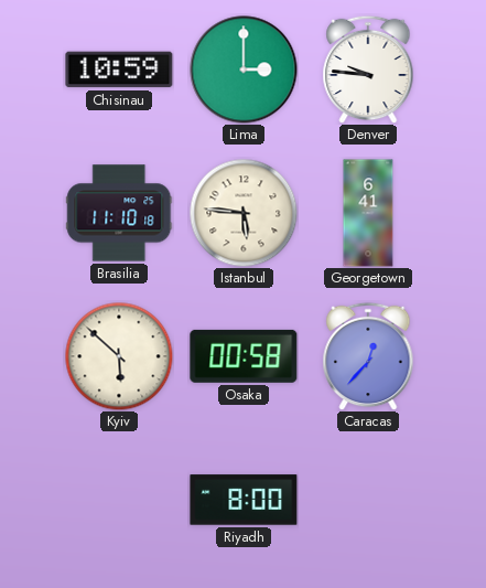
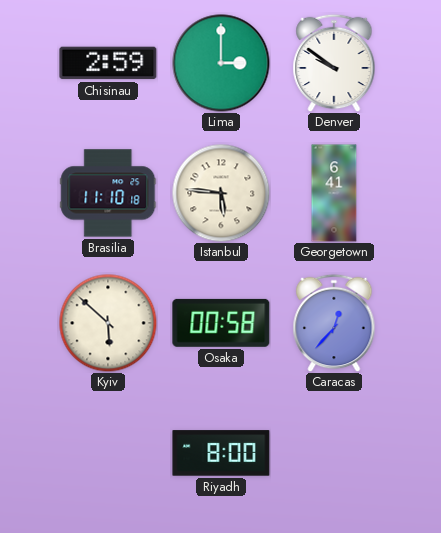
Chisinau: 10:59 -> 2:59 (108, 63)
Denver: 9:46 -> 9:51 (334, 63)
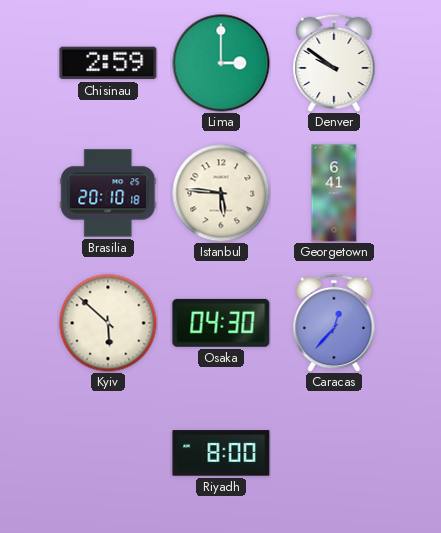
Brasilia: 11:10 -> 20:10 (108, 193)
Osaka: 00:58 -> 04:30 (221, 323)
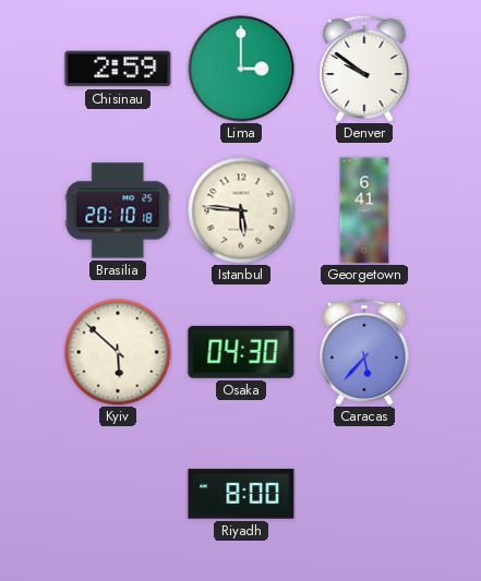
Caracas: 12:37 -> 5:37 (364, 352)
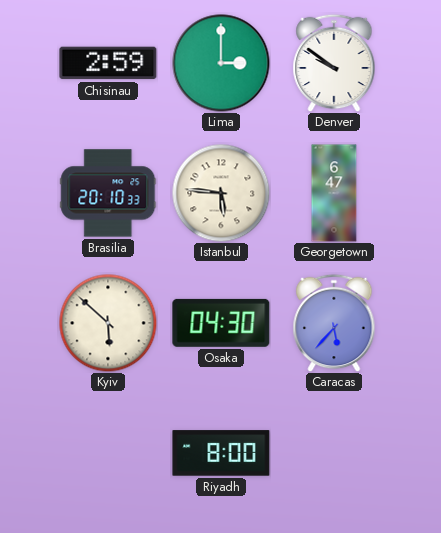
Brasilia: 20:10:18 -> 20:10:33 (108, 193)
Georgetown: 6:41 -> 6:47 (334, 193)
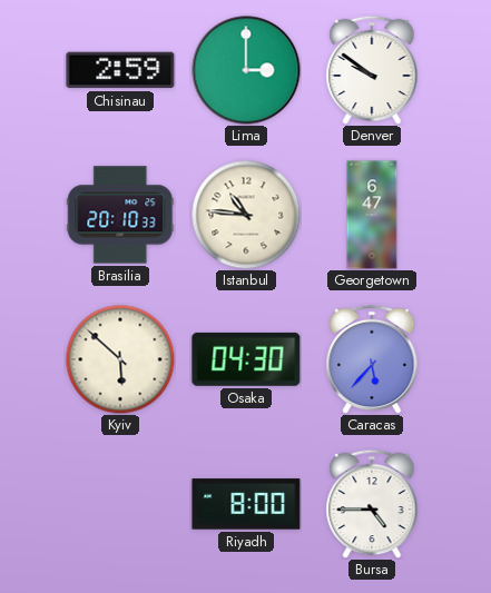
Istanbul: 5:46 -> 10:46 (246, 215)
Bursa: none -> 4:45 (372, 504)
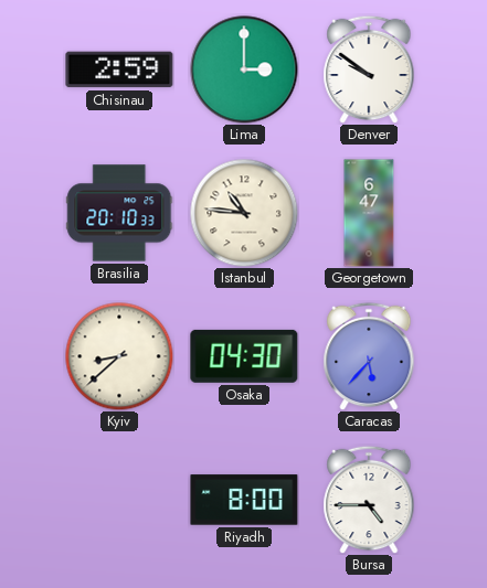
Kyiv: 5:52 -> 8:38 (119, 356)
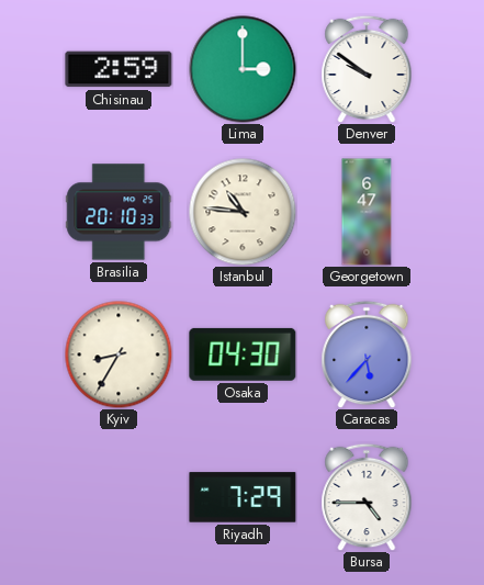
Kyiv: 8:38 -> 8:35 (119, 355)
Riyadh: 8:00 -> 7:29 (243, 497)
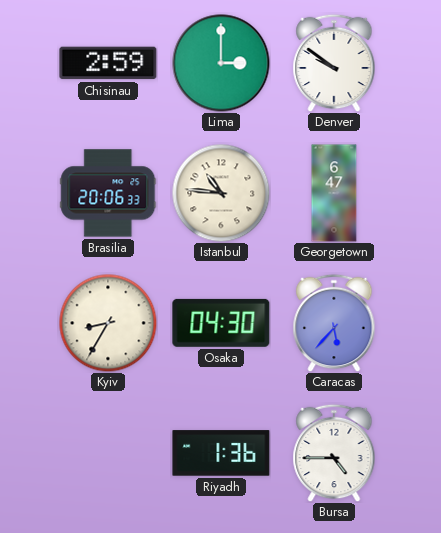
Brasilia: 20:10 -> 20:06 (108, 193)
Riyadh: 7:29 -> 1:36 (221, 453)
